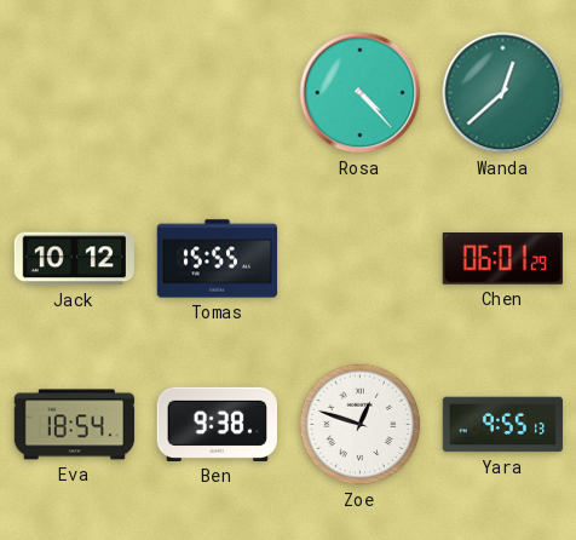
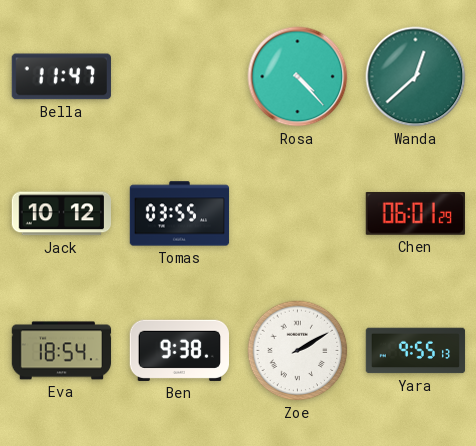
Bella: none -> 11:47 (61, 77)
Tomas: 15:55 -> 03:55 (180, 214)
Zoe: 12:48 -> 2:10 (298, 351)
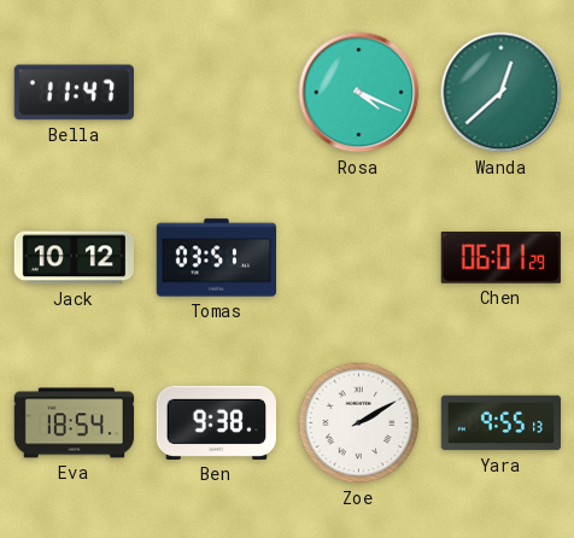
Rosa: 4:23 -> 4:19 (359, 93)
Tomas: 03:55 -> 03:51 (217, 258)
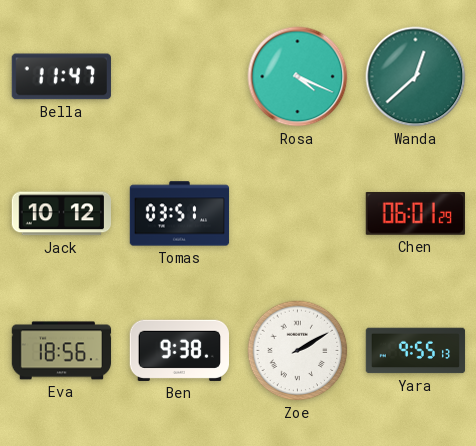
Eva: 18:54 -> 18:56 (62, 351)
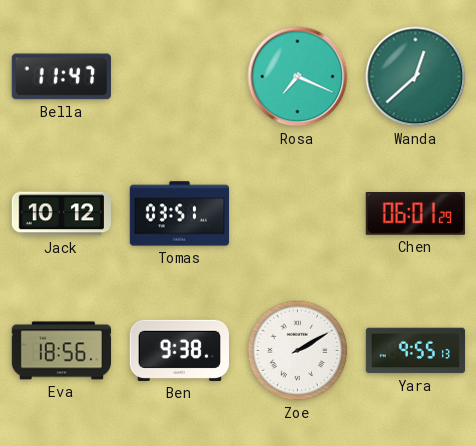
Rosa: 4:19 -> 7:19 (298, 77)
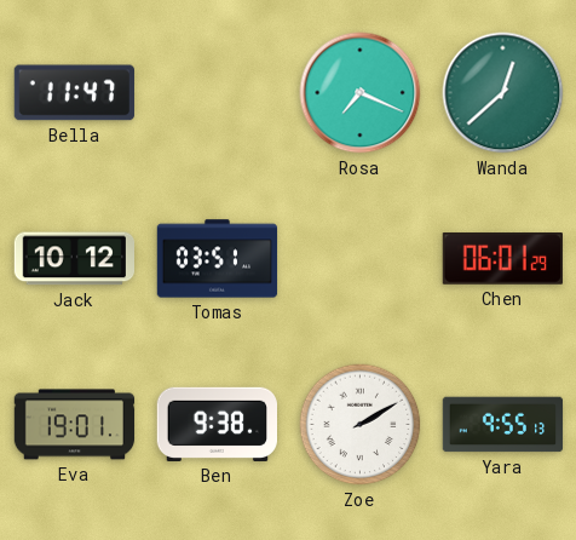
Eva: 18:56 -> 19:01 (75, 425)
